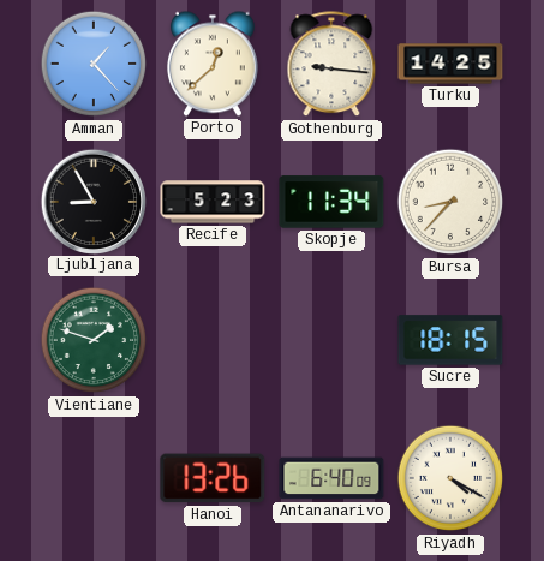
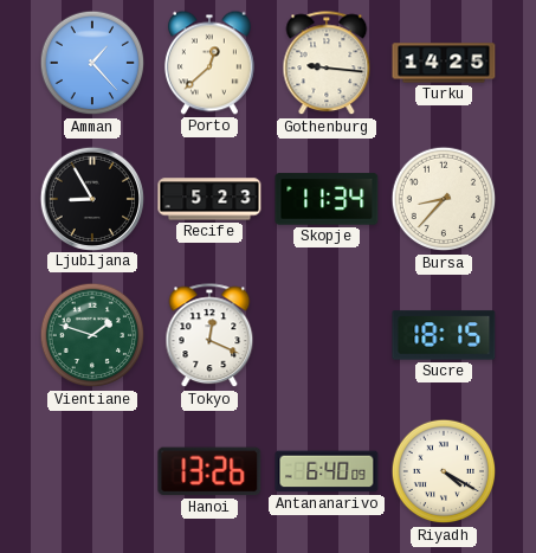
Tokyo: none -> 12:19 (209, 336)
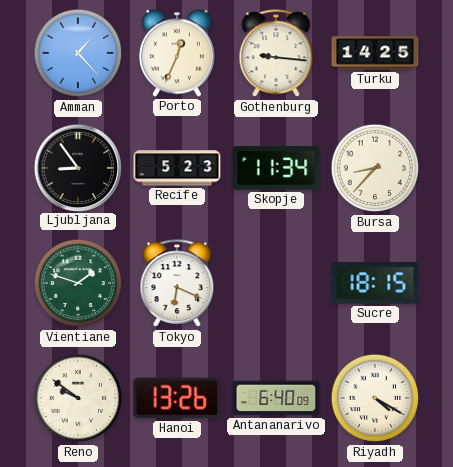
Porto: 12:38 -> 12:34 (177, 53)
Ljubljana: 8:55 -> 8:54 (77, 167)
Tokyo: 12:19 -> 6:19 (177, 284)
Reno: none -> 9:51 (78, 398)
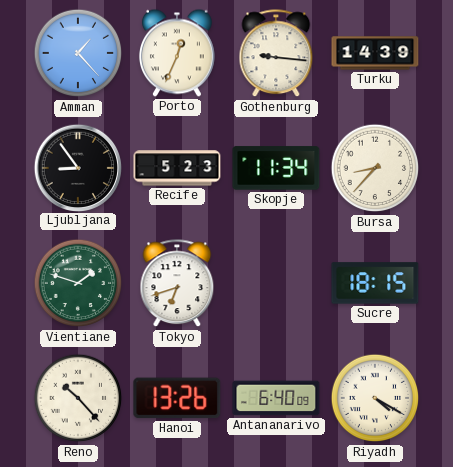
Turku: 14:25 -> 14:39 (375, 53)
Tokyo: 6:19 -> 6:42 (177, 284)
Reno: 9:51 -> 10:23 (78, 398)
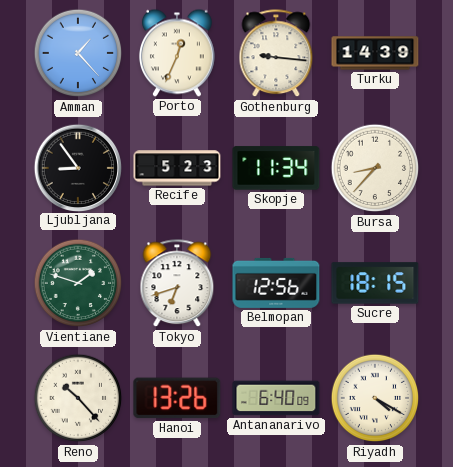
Belmopan: none -> 12:56 (276, 283)
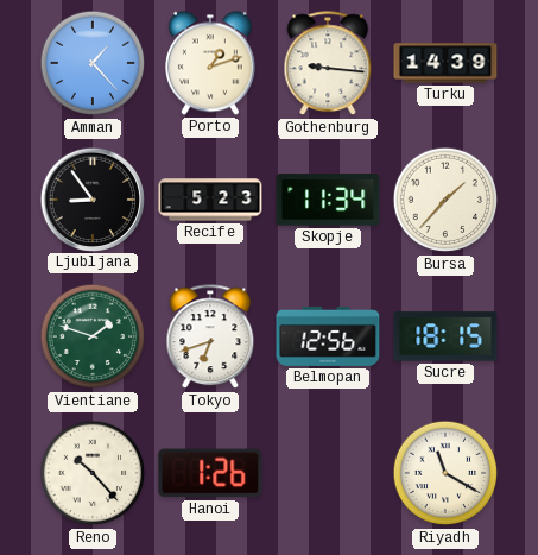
Porto: 12:34 -> 1:12 (210, 63)
Bursa: 8:37 -> 1:37 (445, 200)
Hanoi: 13:26 -> 1:26 (210, 473)
Antananarivo: 6:40 -> none (276, 398)
Riyadh: 4:20 -> 11:20 (445, 473)
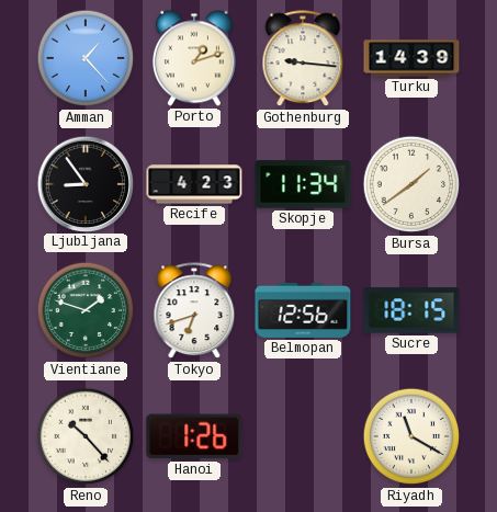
Recife: 5:23 -> 4:23 (194, 184)
Bursa: 1:37 -> 1:39 (411, 184)
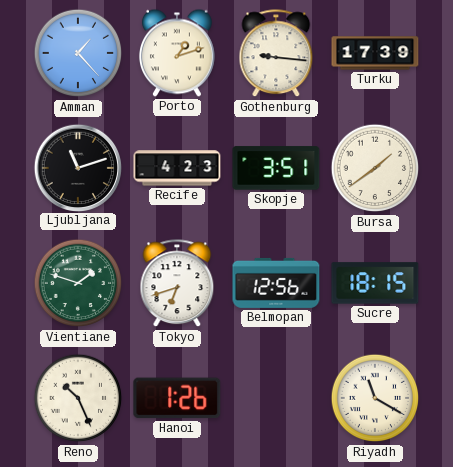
Turku: 14:39 -> 17:39 (375, 53)
Ljubljana: 8:54 -> 11:12 (77, 167)
Skopje: 11:34 -> 3:51 (276, 168)
Reno: 10:23 -> 10:26 (78, 398)
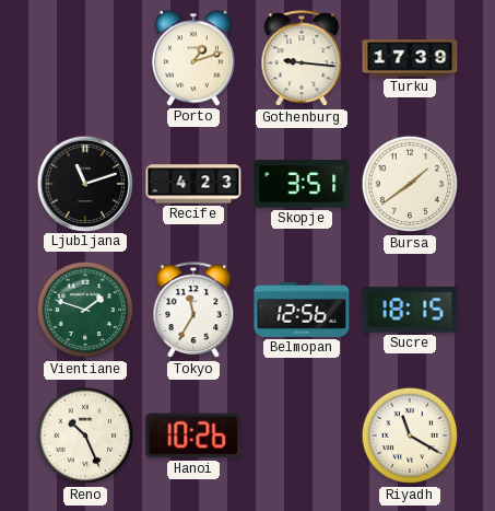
Amman: 1:23 -> none (78, 53)
Tokyo: 6:42 -> 11:35 (193, 311)
Hanoi: 1:26 -> 10:26 (193, 435)
